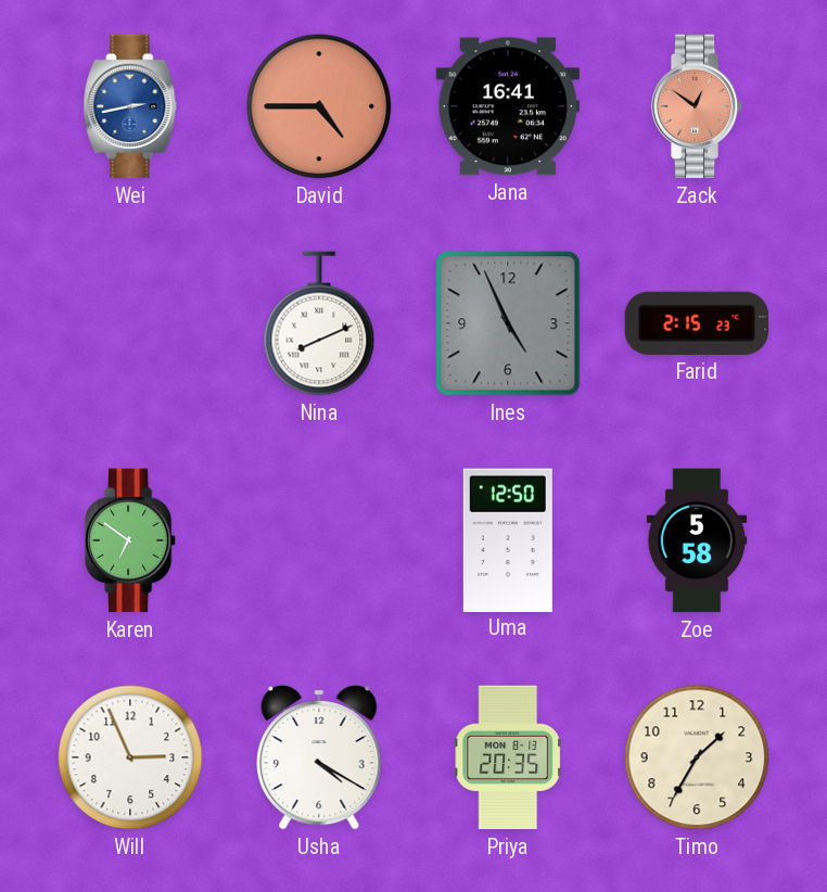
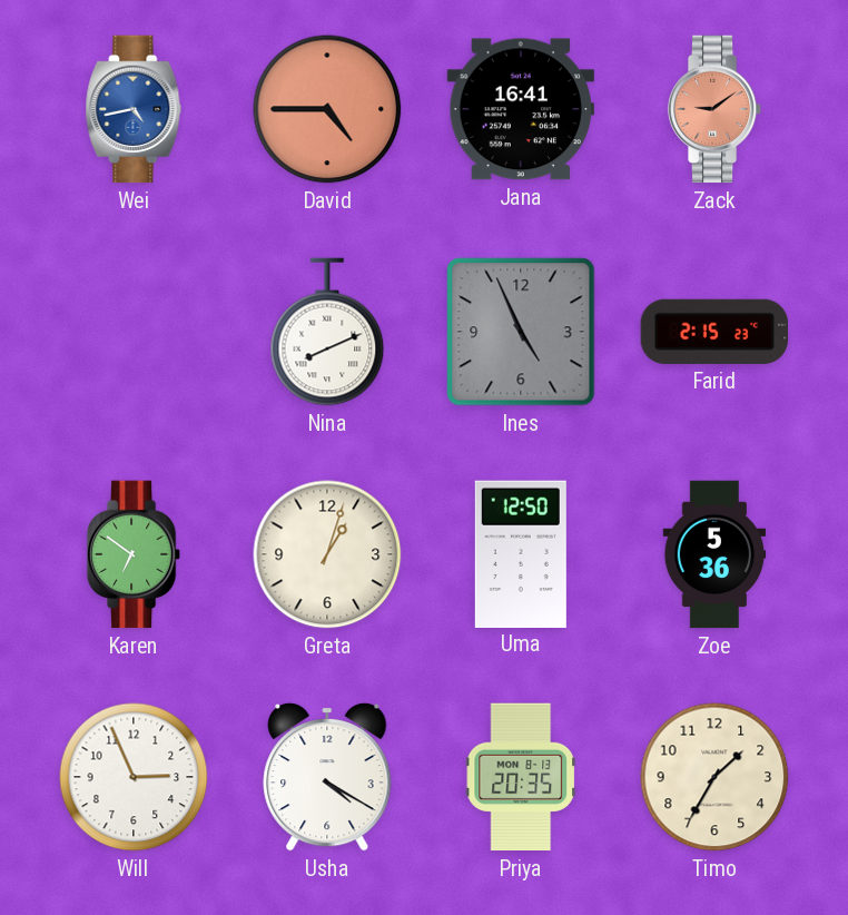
Wei: 2:43 -> 4:43 (134, 109)
Zack: 12:51 -> 9:09 (714, 109)
Greta: none -> 1:03 (327, 554)
Zoe: 5:58 -> 5:36 (714, 554)
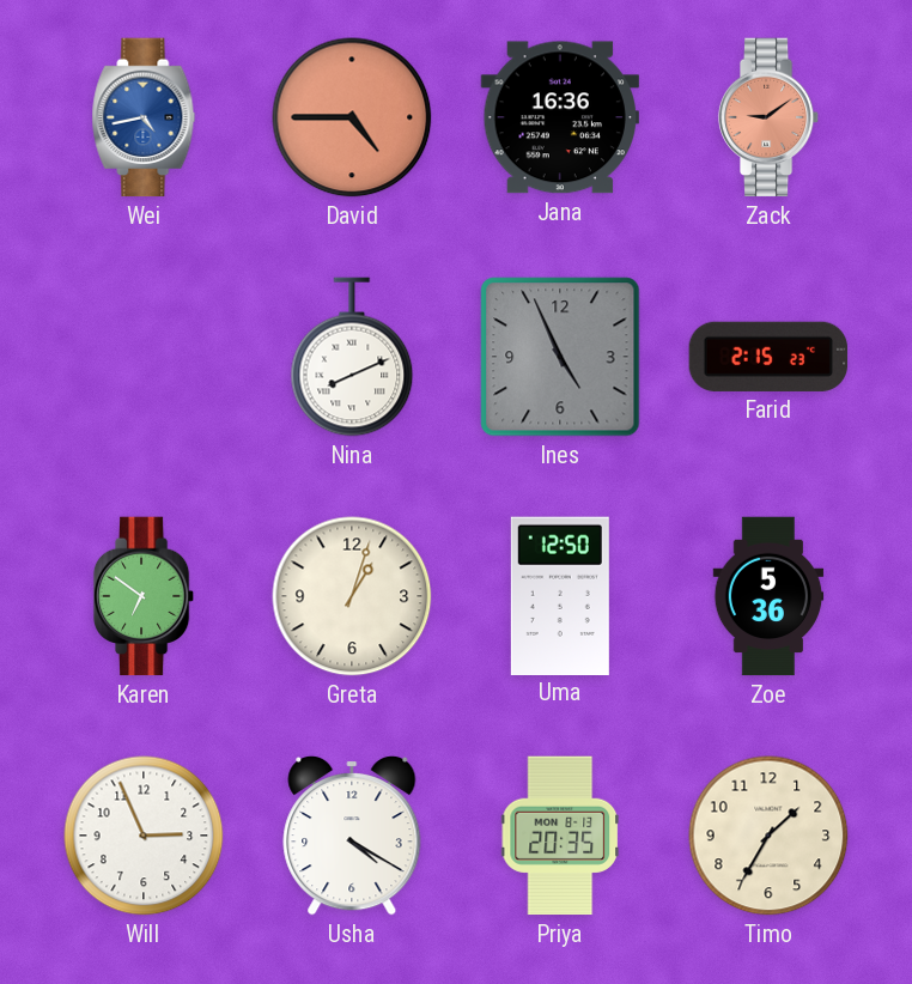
Jana: 16:41 -> 16:36 (560, 117)
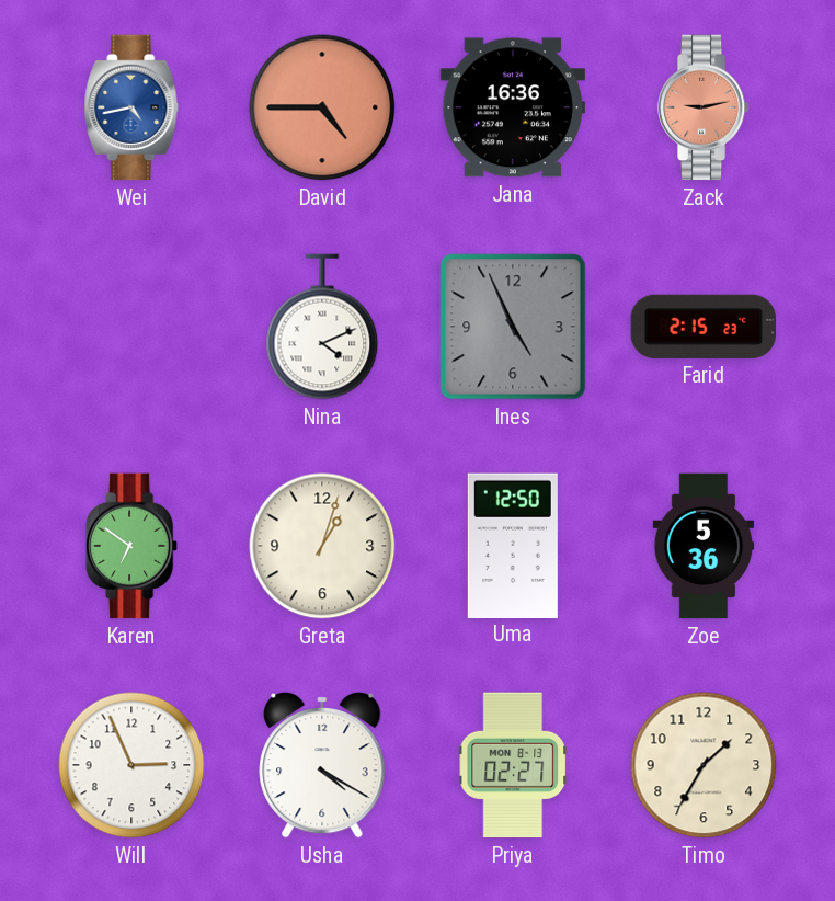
Zack: 9:09 -> 9:13 (704, 107)
Nina: 8:11 -> 4:11 (322, 327)
Priya: 20:35 -> 02:27 (513, 765)
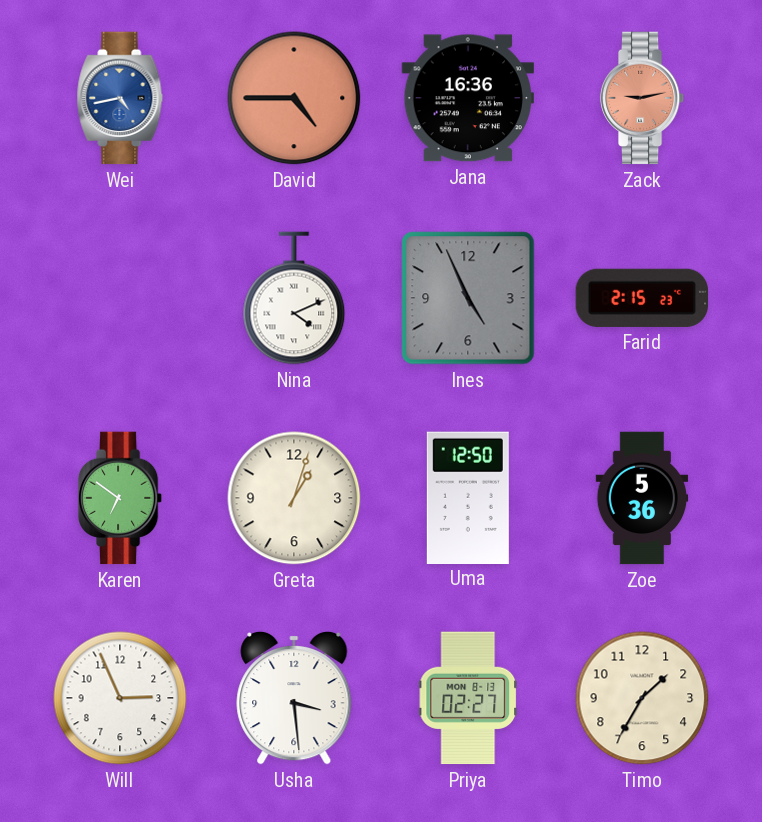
Usha: 4:20 -> 3:29 (294, 698)
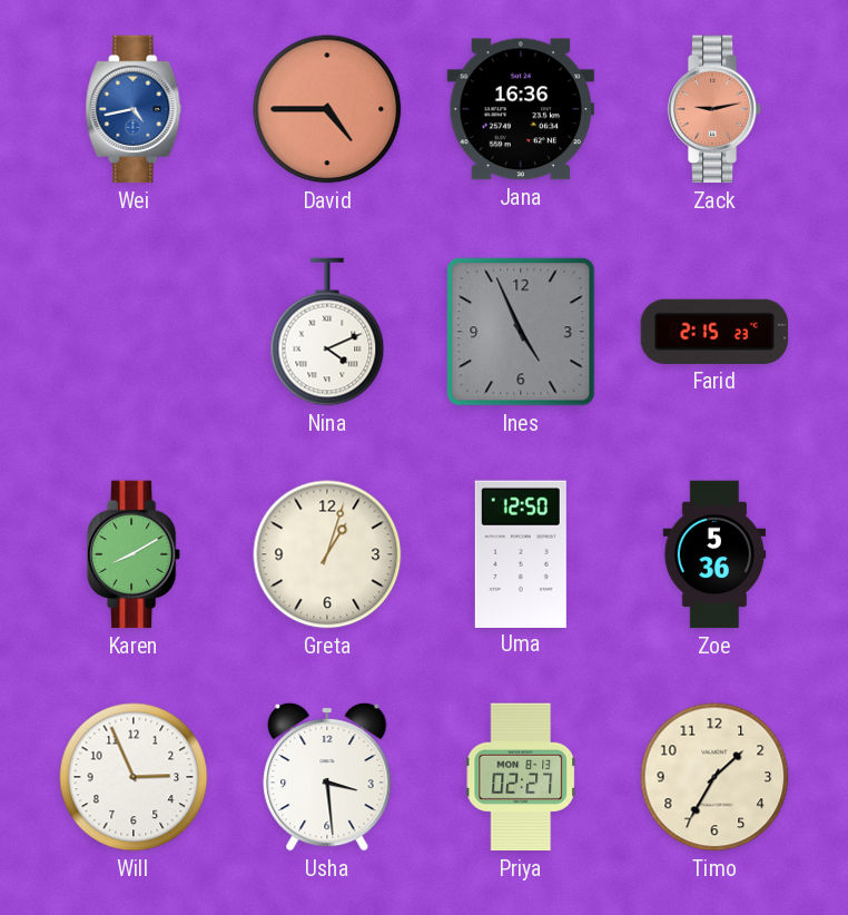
Karen: 6:51 -> 8:10 (134, 554)
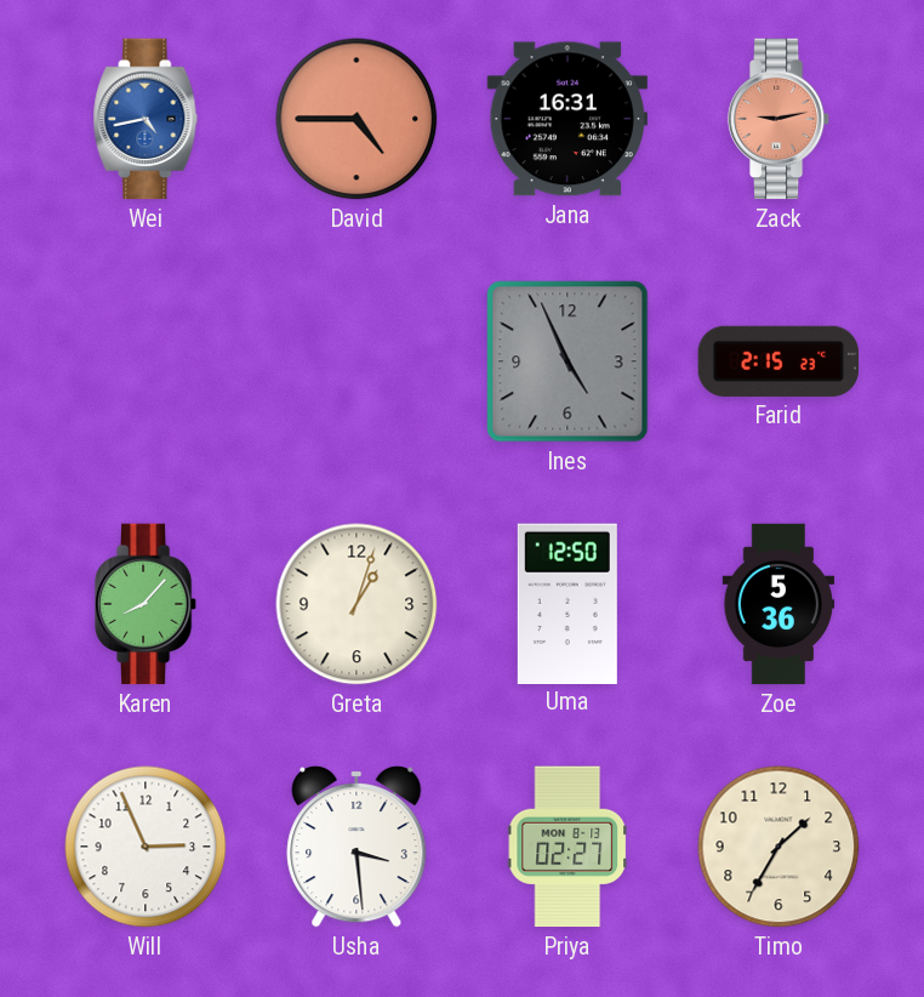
Jana: 16:36 -> 16:31 (567, 119)
Nina: 4:11 -> none (327, 332)
Karen: 8:10 -> 8:07 (146, 604)
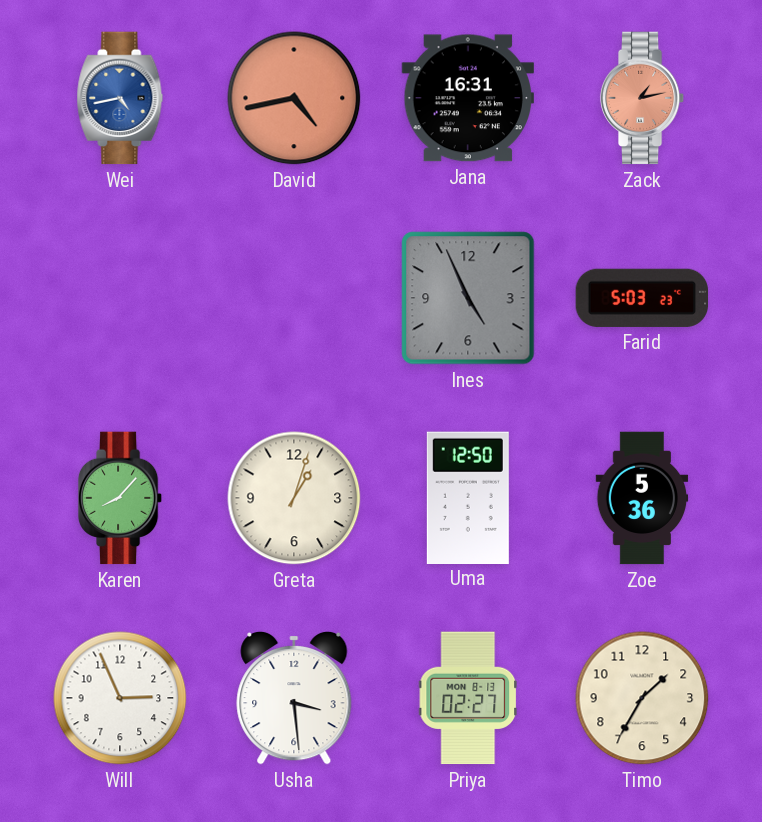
David: 4:45 -> 4:43 (294, 98)
Zack: 9:13 -> 1:13 (642, 98)
Farid: 2:15 -> 5:03 (642, 298)
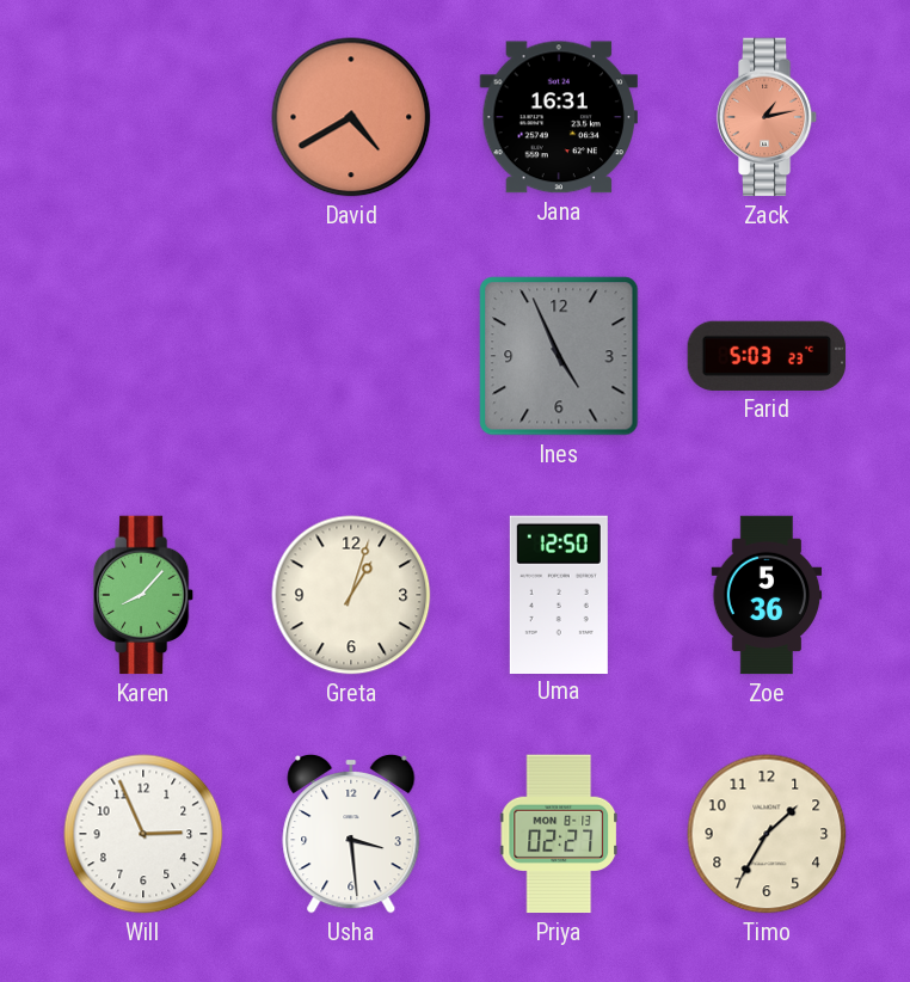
Wei: 4:43 -> none (120, 98)
David: 4:43 -> 4:40 (351, 117)
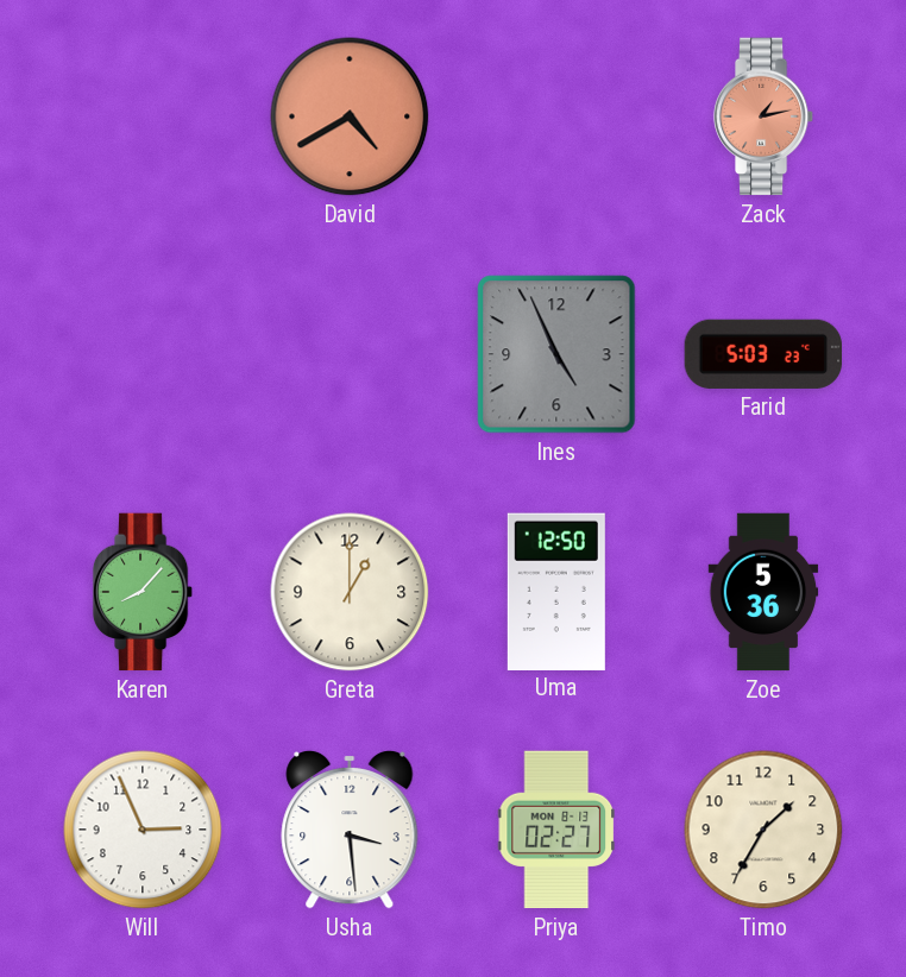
Jana: 16:31 -> none (559, 117)
Greta: 1:03 -> 1:00 (350, 592)
